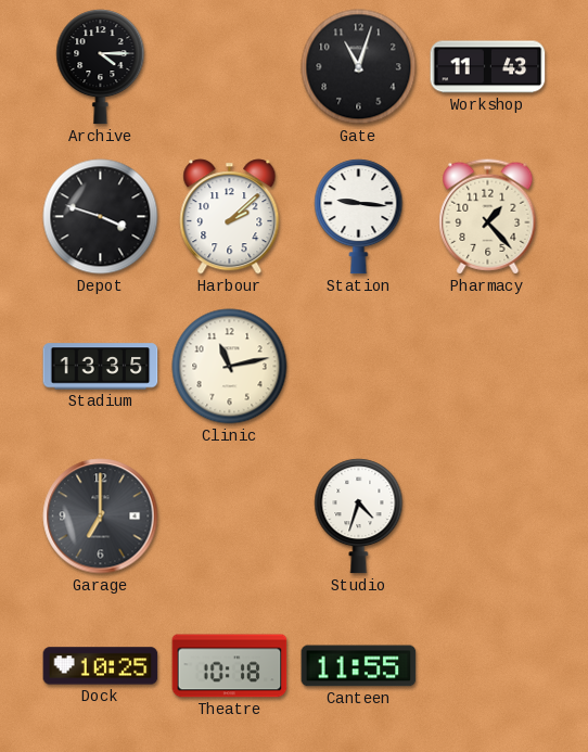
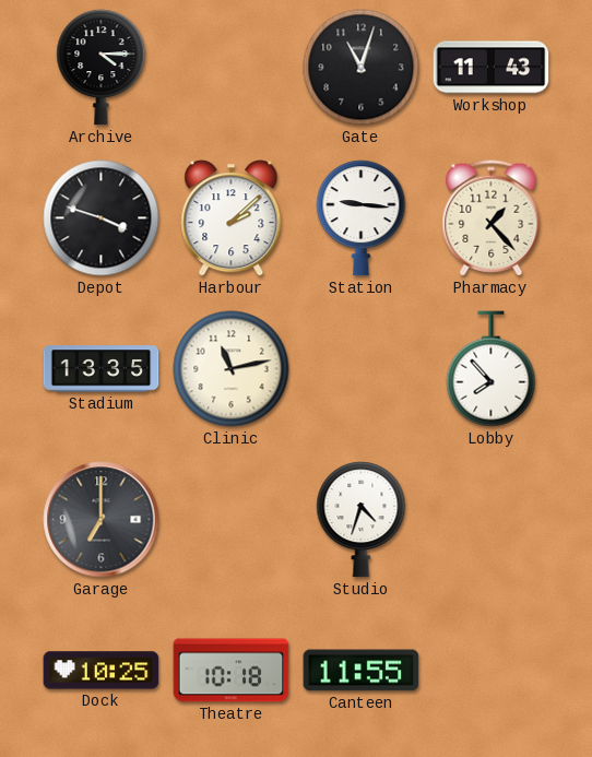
Lobby: none -> 7:53 (492, 369)
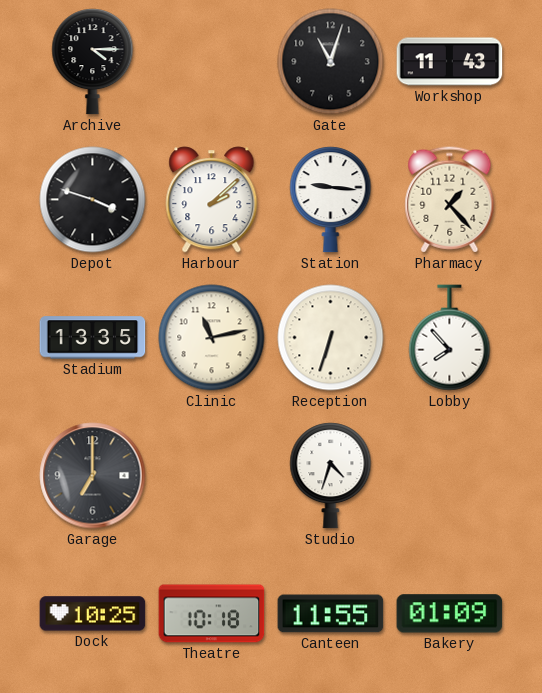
Reception: none -> 6:33 (331, 338)
Bakery: none -> 01:09 (450, 614)
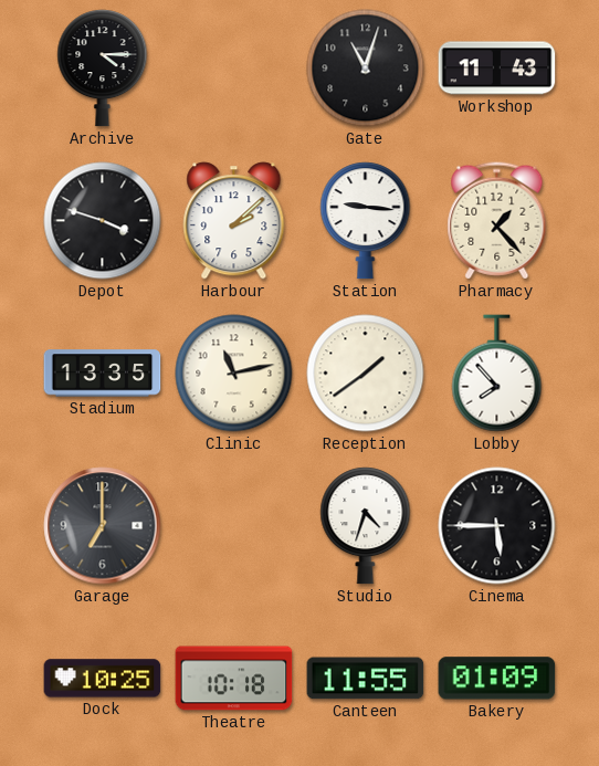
Reception: 6:33 -> 1:39 (366, 374)
Cinema: none -> 5:45 (497, 526)
